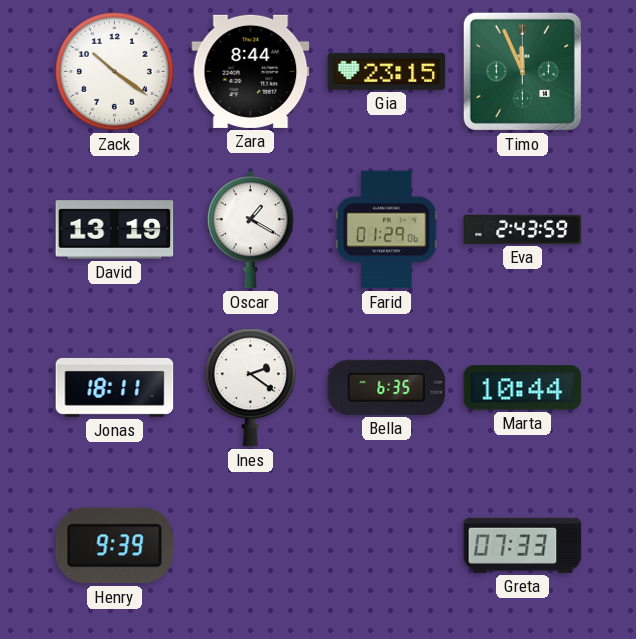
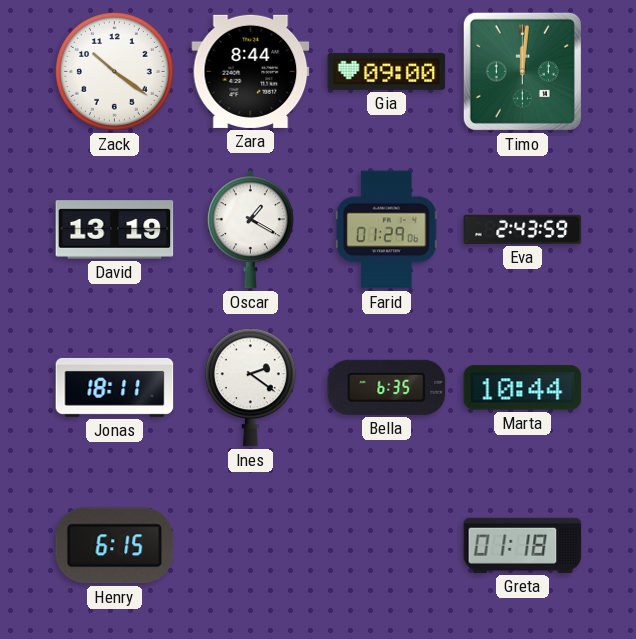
Gia: 23:15 -> 09:00 (387, 71)
Timo: 11:56 -> 12:01 (522, 71)
Henry: 9:39 -> 6:15 (115, 546)
Greta: 07:33 -> 01:18 (523, 545)
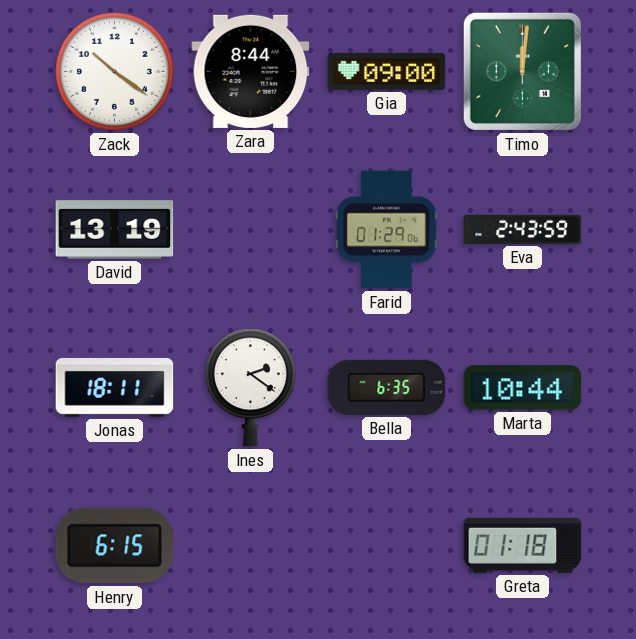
Oscar: 1:20 -> none (250, 230)
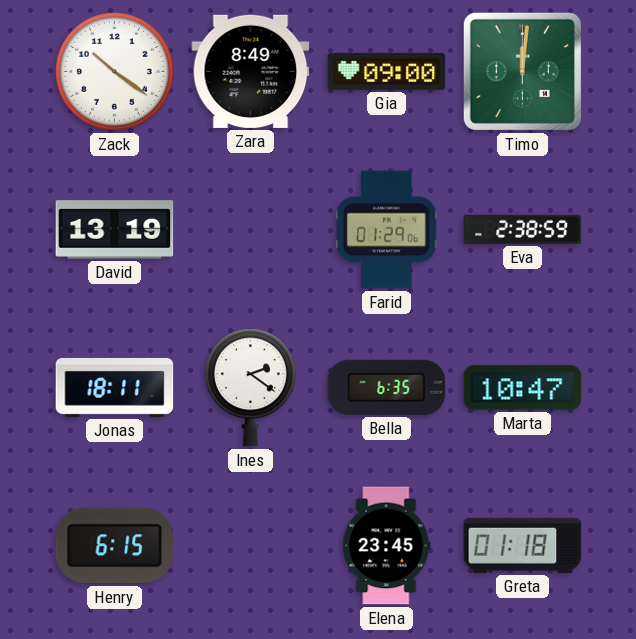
Zara: 8:44 -> 8:49 (251, 71)
Eva: 2:43 -> 2:38 (523, 229)
Marta: 10:44 -> 10:47 (523, 388)
Elena: none -> 23:45 (387, 546)
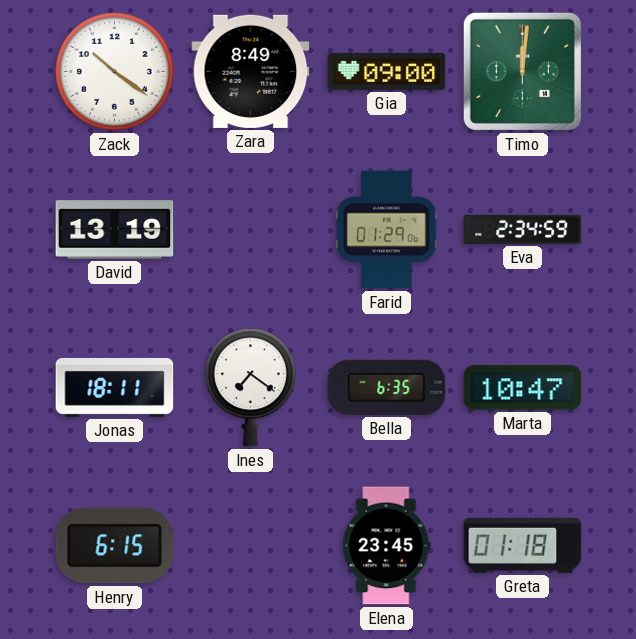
Eva: 2:38 -> 2:34 (523, 229)
Ines: 2:21 -> 7:21 (250, 388)
